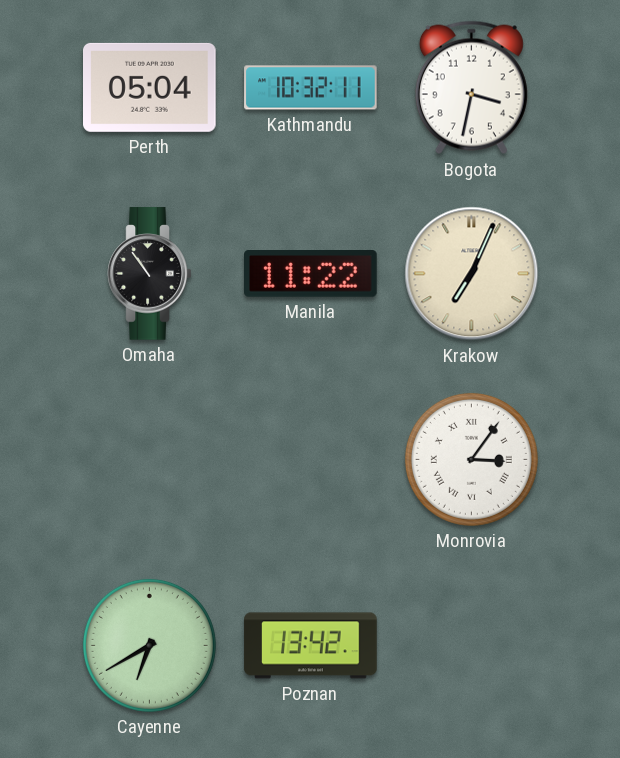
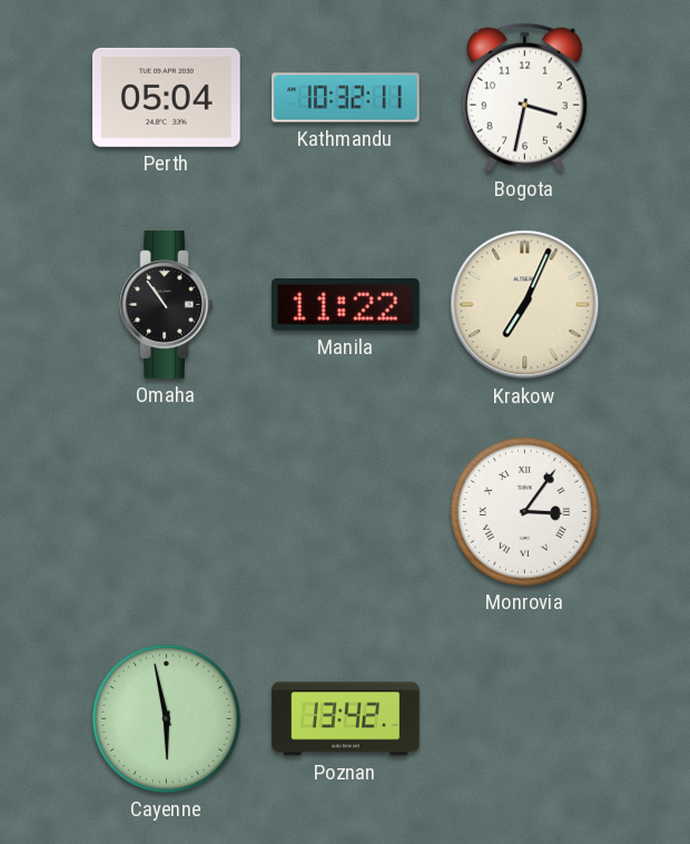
Cayenne: 6:40 -> 5:58 (166, 718)
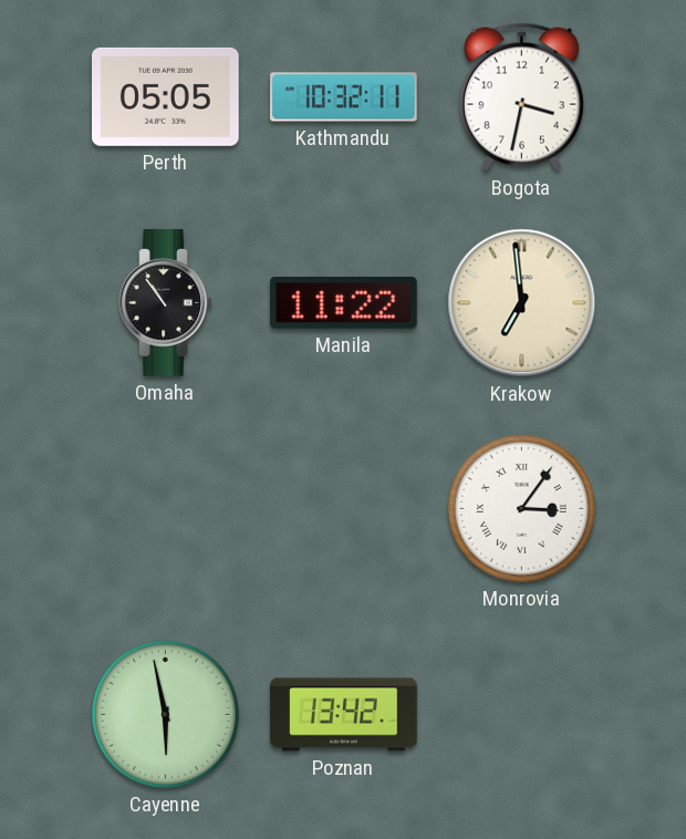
Perth: 05:04 -> 05:05 (166, 96)
Krakow: 7:04 -> 6:59 (522, 303)
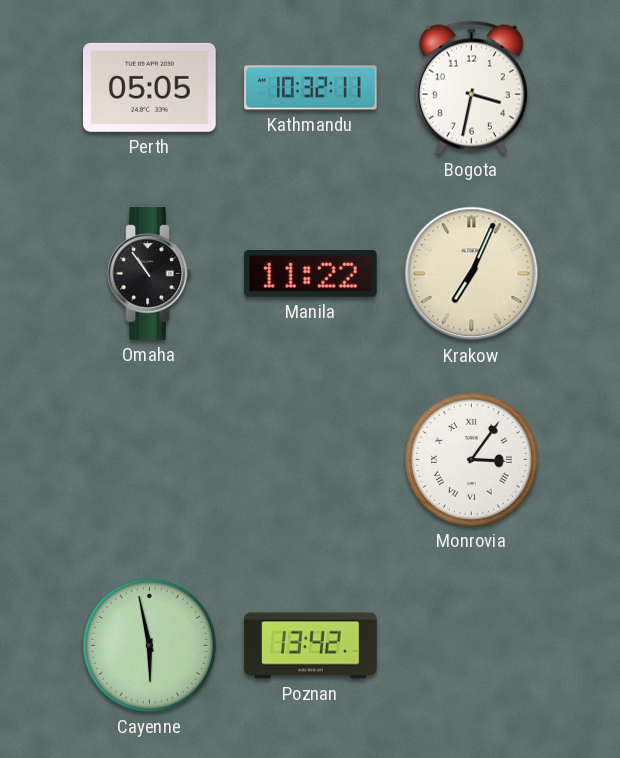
Krakow: 6:59 -> 7:04 (472, 274)
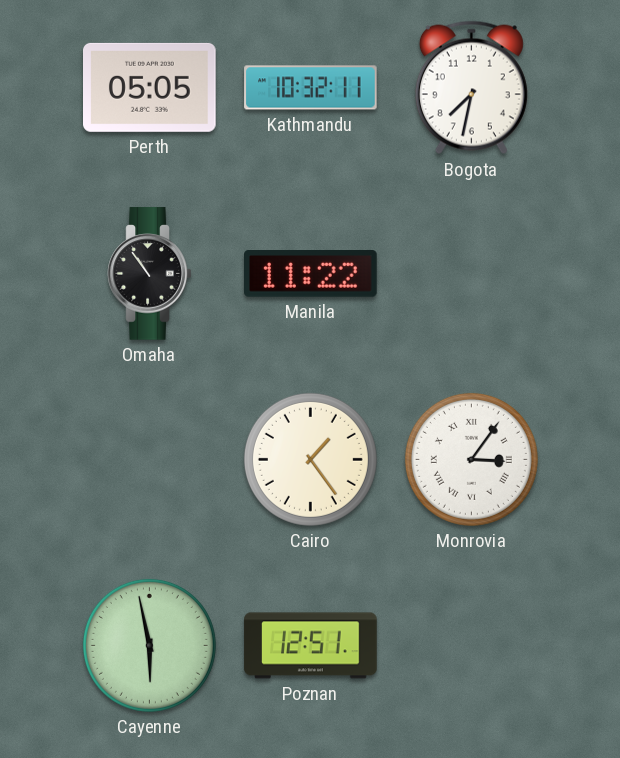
Bogota: 3:32 -> 7:32 (471, 88)
Krakow: 7:04 -> none (472, 274)
Cairo: none -> 1:24 (310, 459)
Poznan: 13:42 -> 12:51 (311, 646)
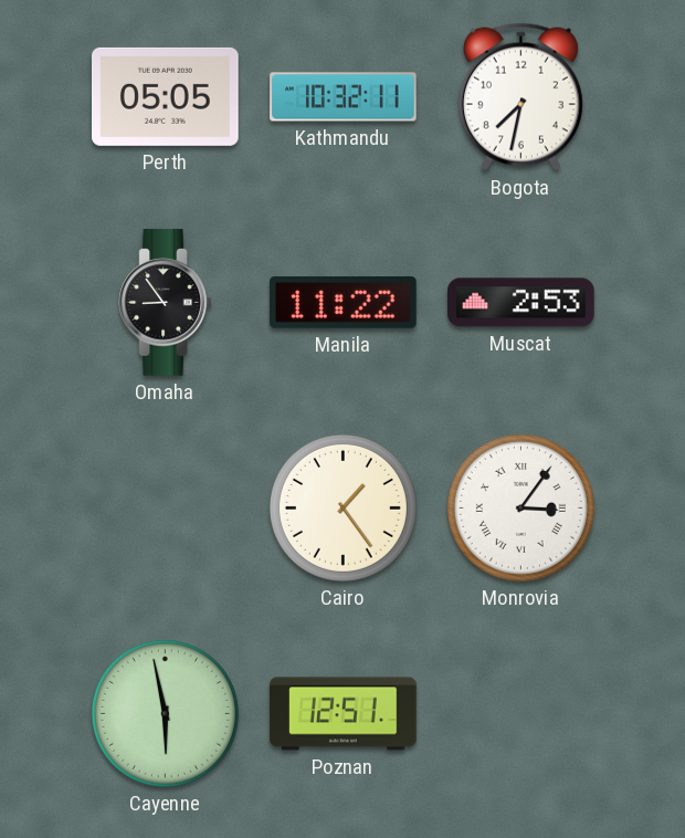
Omaha: 10:54 -> 8:54 (166, 303)
Muscat: none -> 2:53 (521, 303)
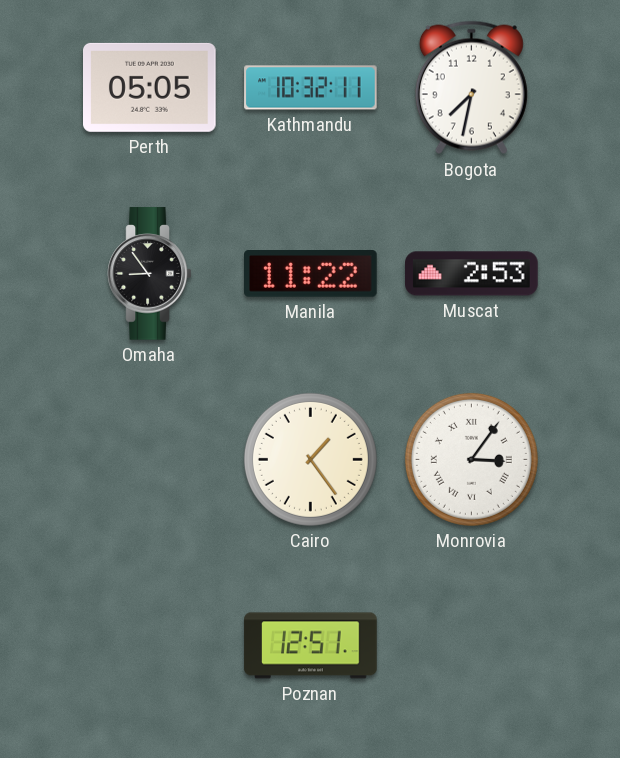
Cayenne: 5:58 -> none (165, 713)
